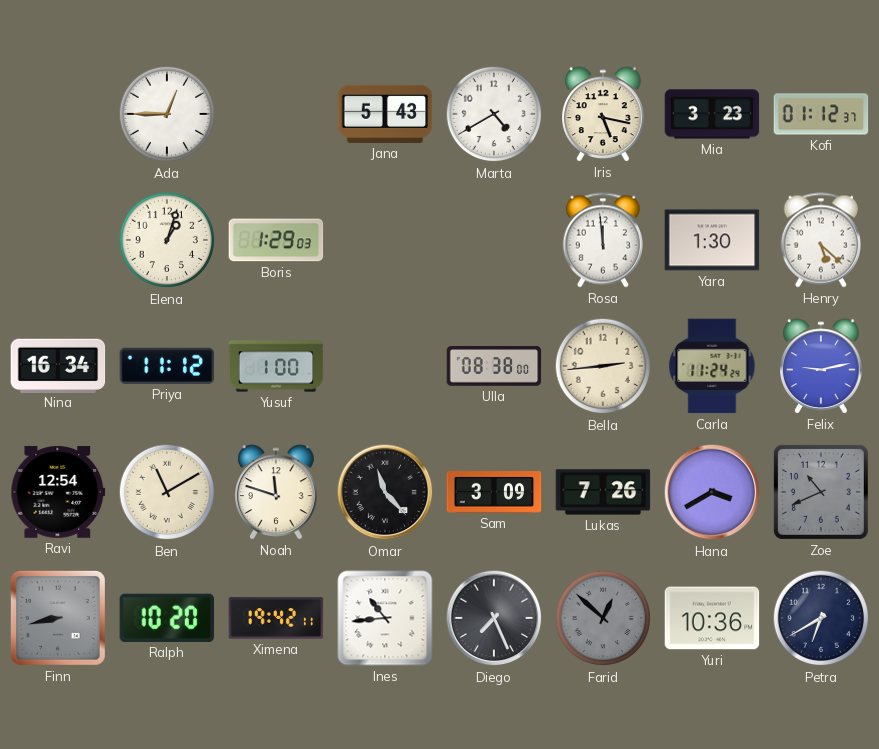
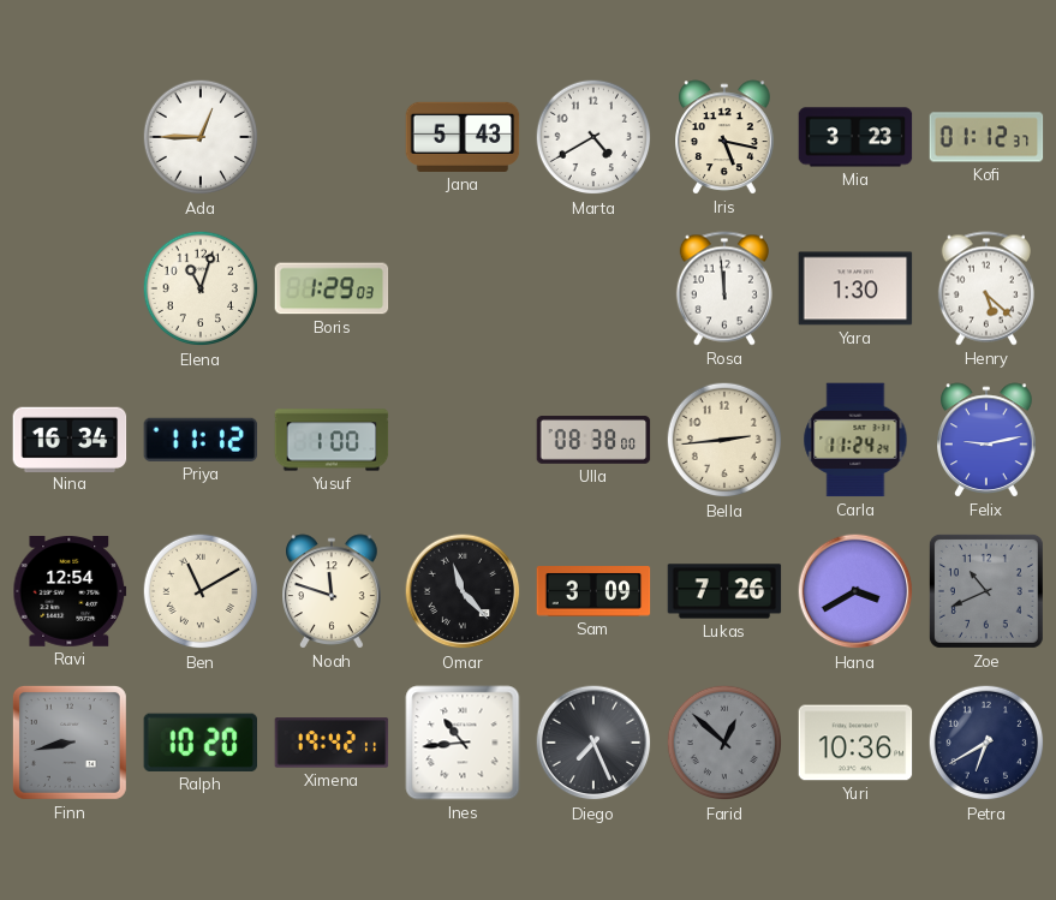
Elena: 1:03 -> 11:03 (201, 288)
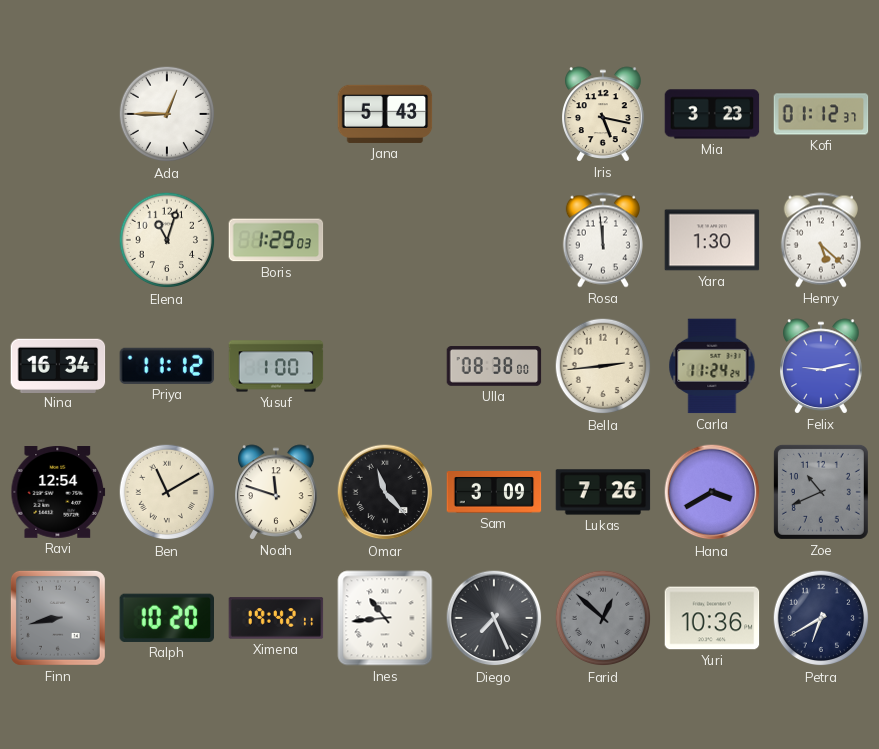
Marta: 4:40 -> none (593, 137)
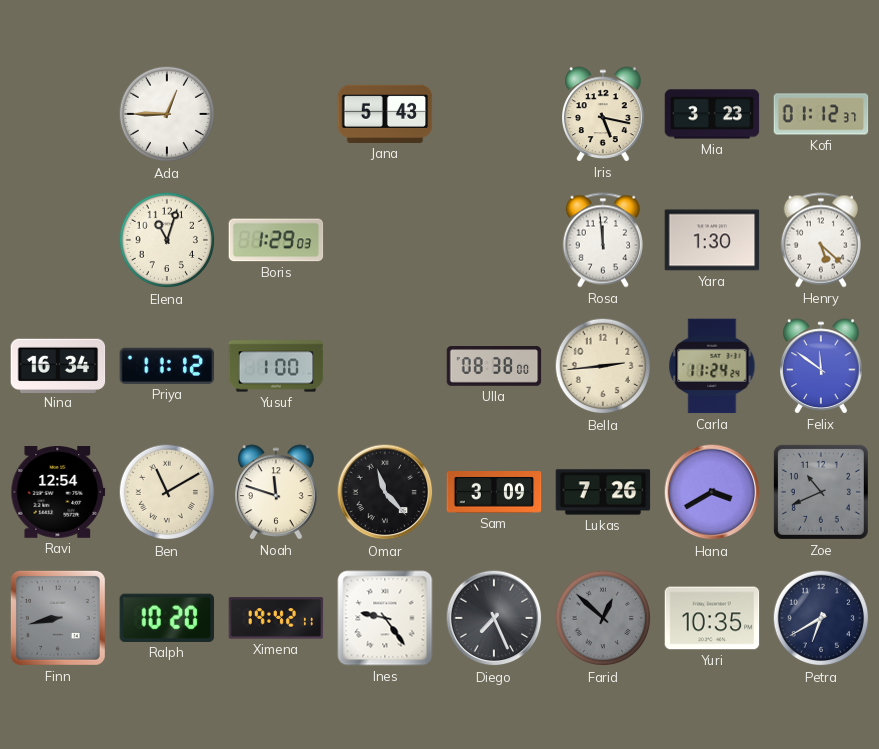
Felix: 9:13 -> 11:51 (821, 366)
Ines: 10:44 -> 9:24 (385, 618)
Yuri: 10:36 -> 10:35 (712, 618)
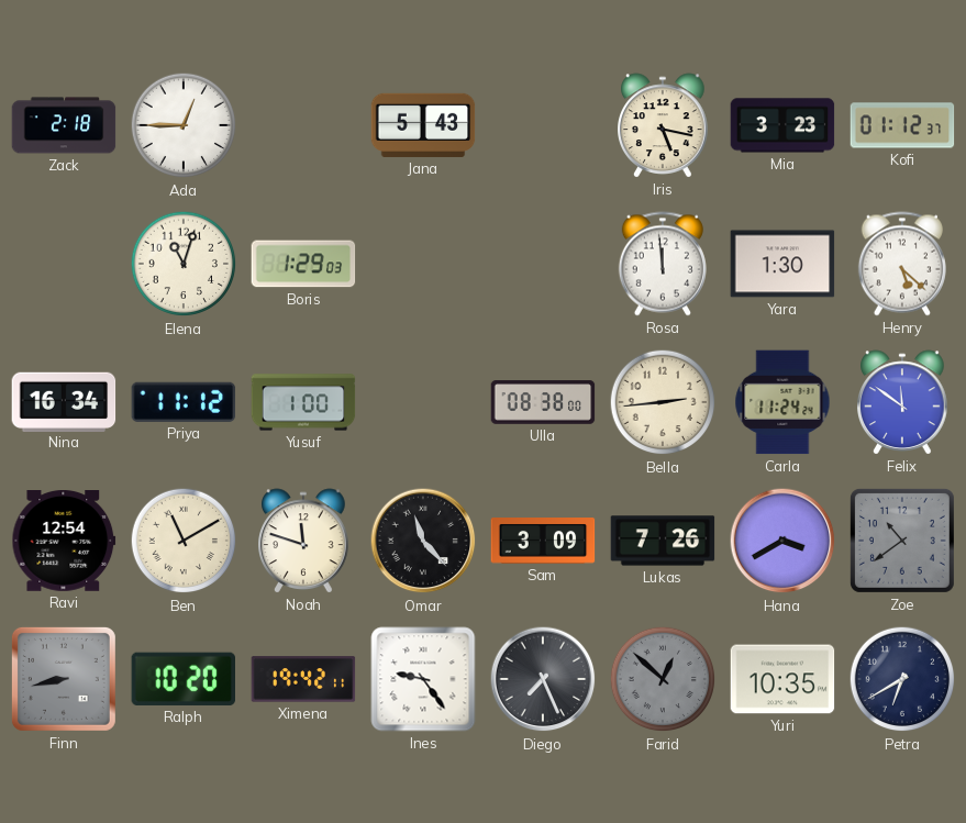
Zack: none -> 2:18 (64, 125)
Zoe: 10:41 -> 10:39 (902, 541)
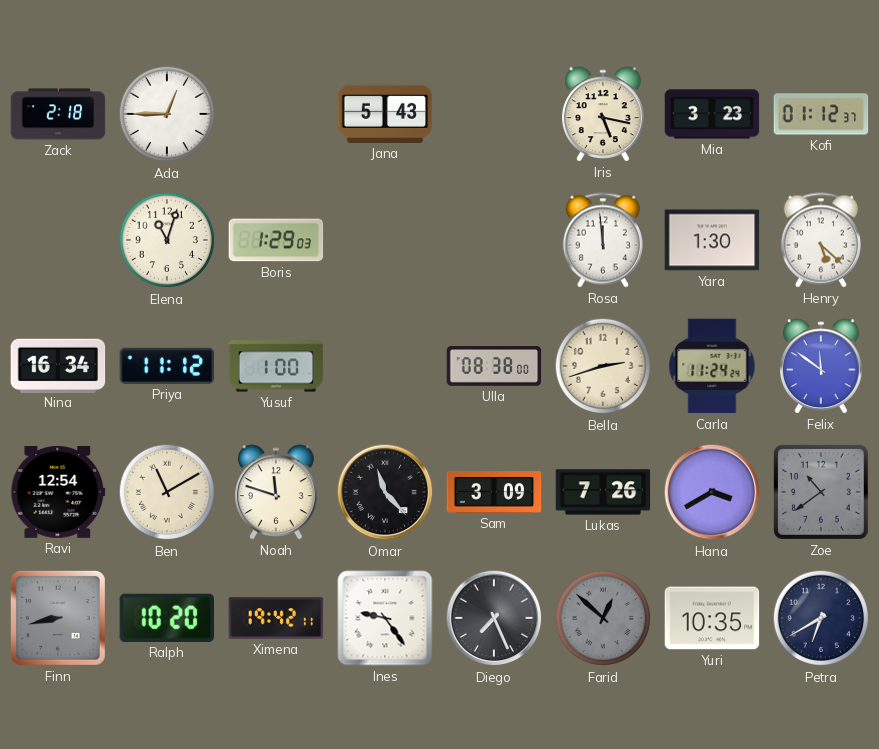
Bella: 2:44 -> 2:42 (603, 366)
